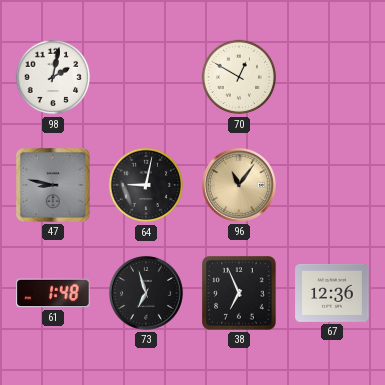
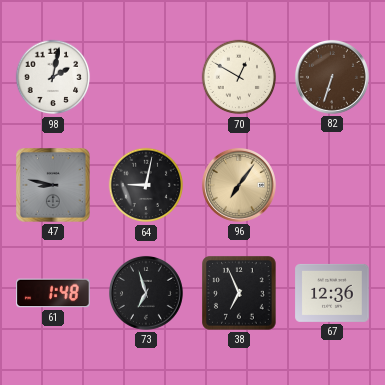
82: none -> 6:33 (332, 77)
96: 11:06 -> 7:06 (239, 185)
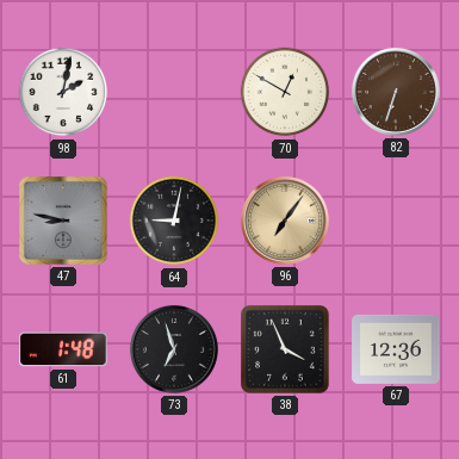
38: 6:56 -> 3:56 (285, 349)
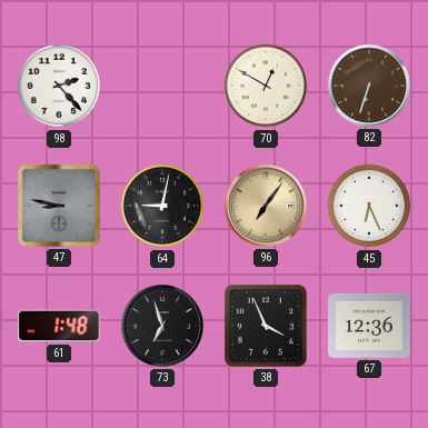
98: 2:02 -> 2:23 (59, 86)
45: none -> 6:26 (369, 206)
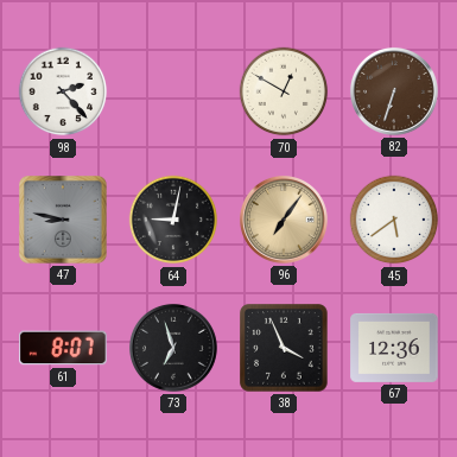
45: 6:26 -> 5:39 (394, 220)
61: 1:48 -> 8:07 (63, 348)
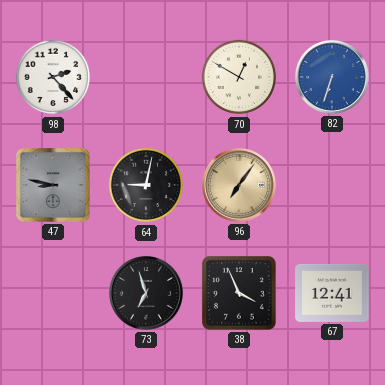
82 dial: brown -> blue (332, 77)
45: 5:39 -> none (394, 220)
61: 8:07 -> none (63, 348)
67: 12:36 -> 12:41 (332, 293)
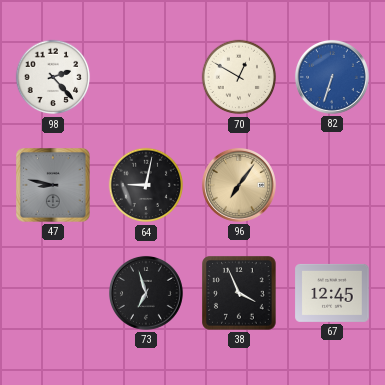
67: 12:41 -> 12:45 (332, 293)
